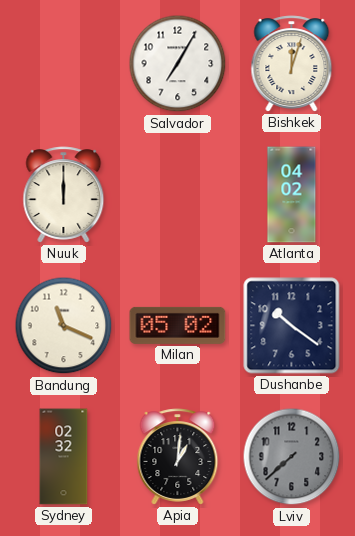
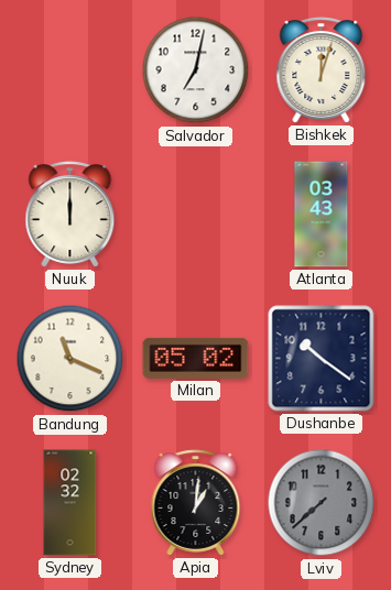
Salvador: 7:05 -> 7:02 (196, 70)
Atlanta: 04:02 -> 03:43 (322, 215)
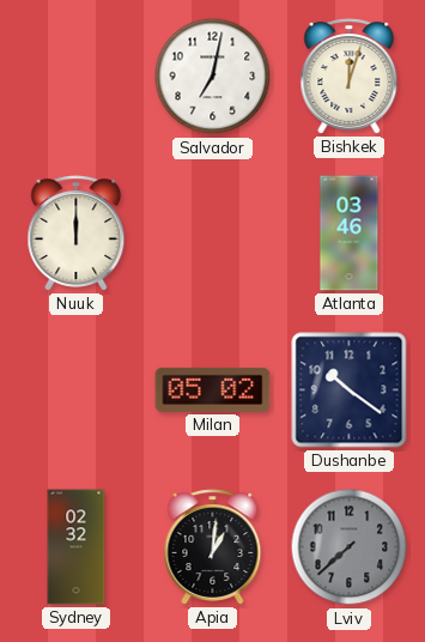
Atlanta: 03:43 -> 03:46 (350, 234)
Bandung: 11:19 -> none (70, 359)
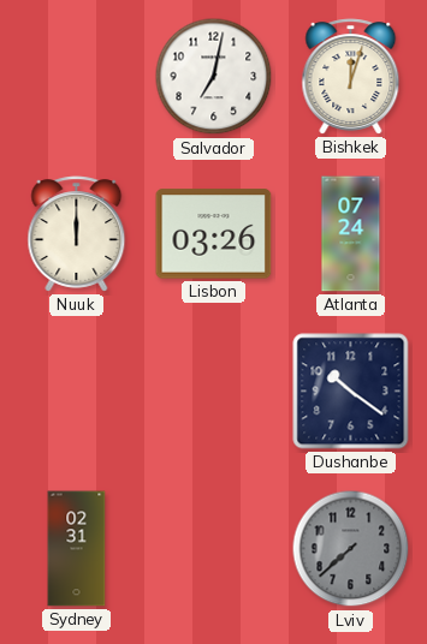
Lisbon: none -> 03:26 (214, 234)
Atlanta: 03:46 -> 07:24 (351, 234)
Milan: 05:02 -> none (213, 389)
Sydney: 02:32 -> 02:31 (77, 549)
Apia: 1:01 -> none (213, 547)
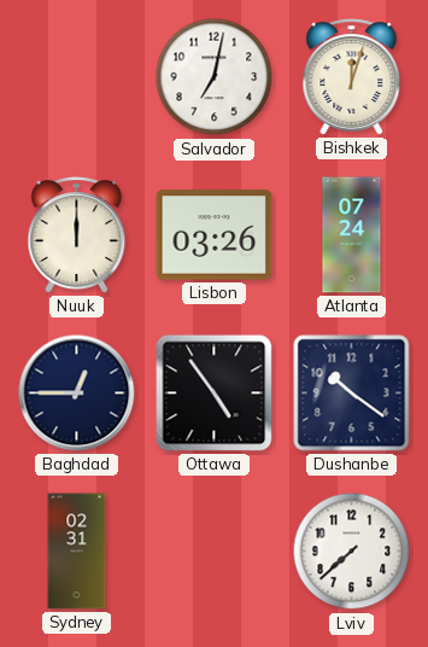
Baghdad: none -> 12:45 (77, 394)
Ottawa: none -> 4:54 (215, 394)
Lviv dial: grey -> white (352, 552)
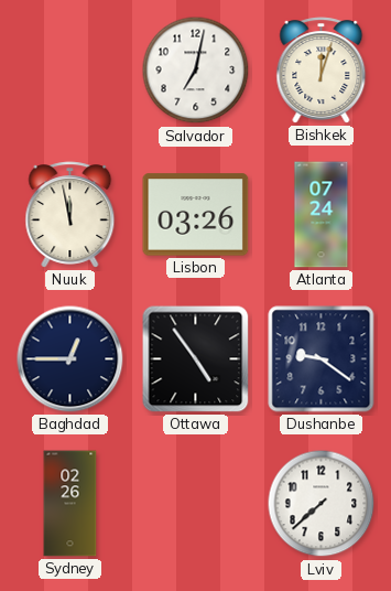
Nuuk: 12:00 -> 11:58 (70, 215)
Dushanbe: 10:21 -> 9:21 (322, 359)
Sydney: 02:31 -> 02:26 (70, 504)
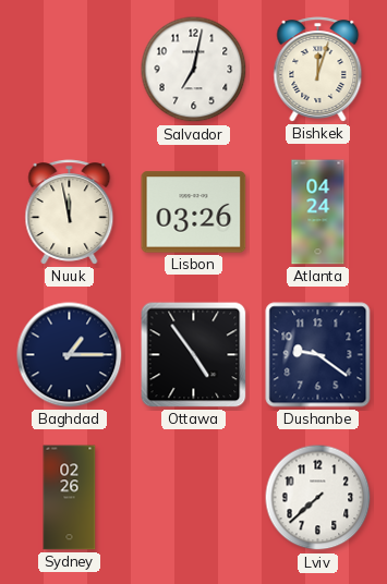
Atlanta: 07:24 -> 04:24 (318, 212)
Baghdad: 12:45 -> 1:15 (70, 355)
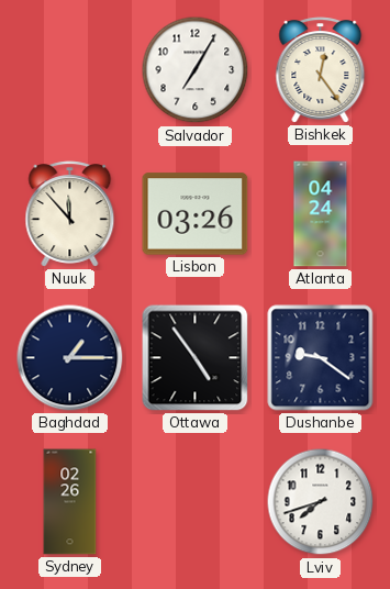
Salvador: 7:02 -> 7:05 (196, 70)
Bishkek: 12:03 -> 12:24 (321, 70)
Nuuk: 11:58 -> 11:53 (70, 214)
Lviv: 7:38 -> 7:42 (321, 502)
